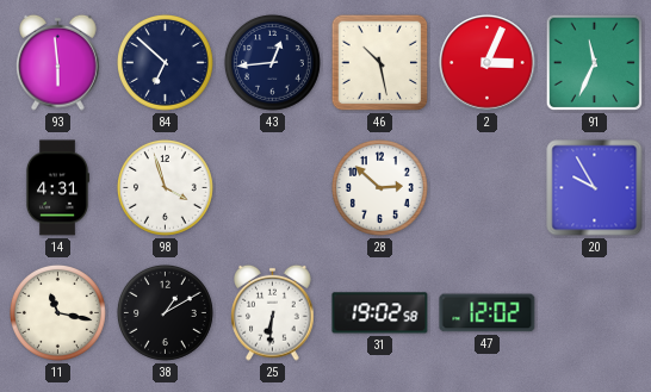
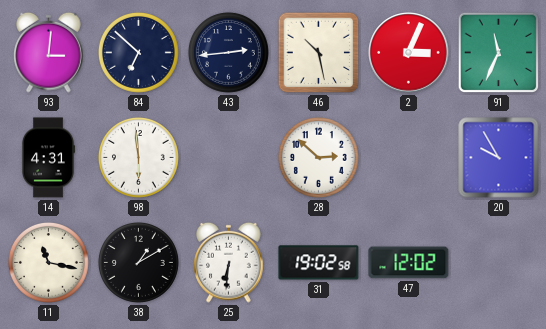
93: 5:59 -> 3:01 (49, 52)
43: 12:44 -> 2:44 (229, 53)
98: 3:57 -> 5:59 (139, 158)
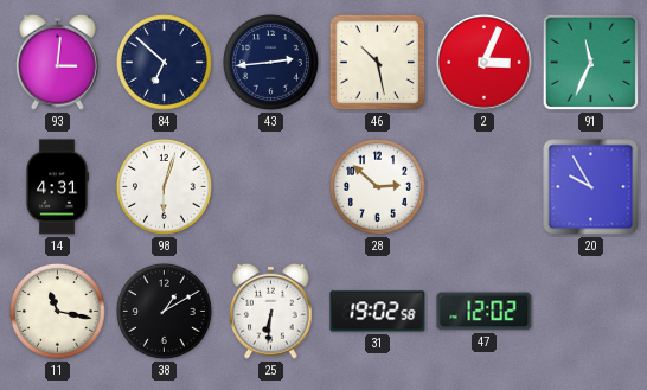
98: 5:59 -> 6:03 (165, 187)
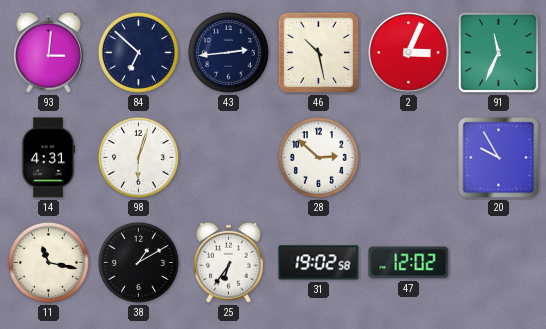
25: 6:31 -> 6:36 (229, 262)
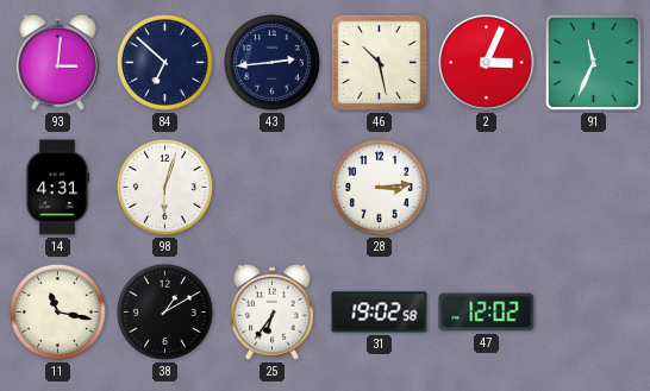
28: 2:52 -> 3:14 (380, 188)
20: 9:55 -> none (499, 158)
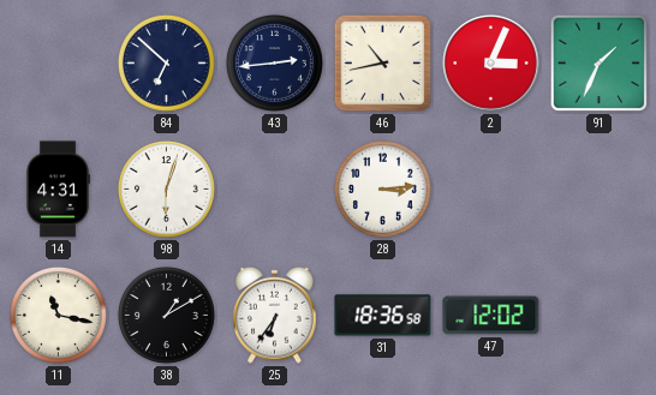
93: 3:01 -> none (58, 62)
46: 10:28 -> 10:43 (383, 64)
91: 11:34 -> 1:34 (600, 64)
31: 19:02 -> 18:36 (383, 316)
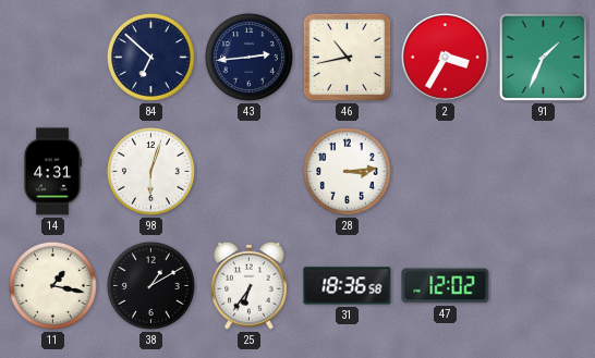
2: 3:04 -> 3:35 (446, 58)
11: 11:17 -> 1:17 (53, 286)
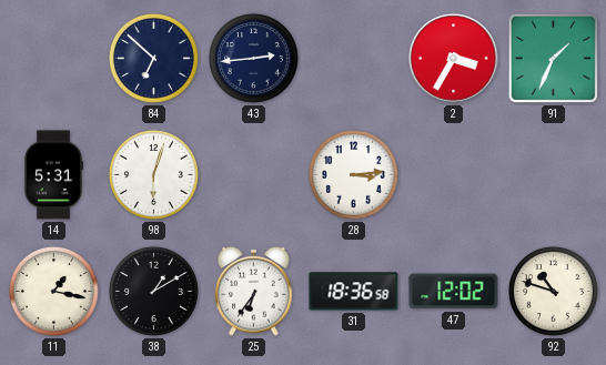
46: 10:43 -> none (348, 58)
14: 4:31 -> 5:31 (53, 175)
92: none -> 10:48 (554, 292)
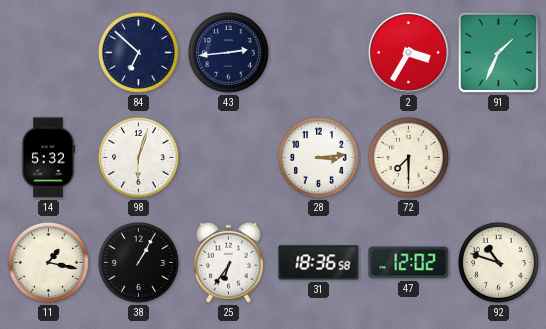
14: 5:31 -> 5:32 (48, 158)
72: none -> 7:30 (409, 158)
38: 1:10 -> 1:05 (139, 263)
